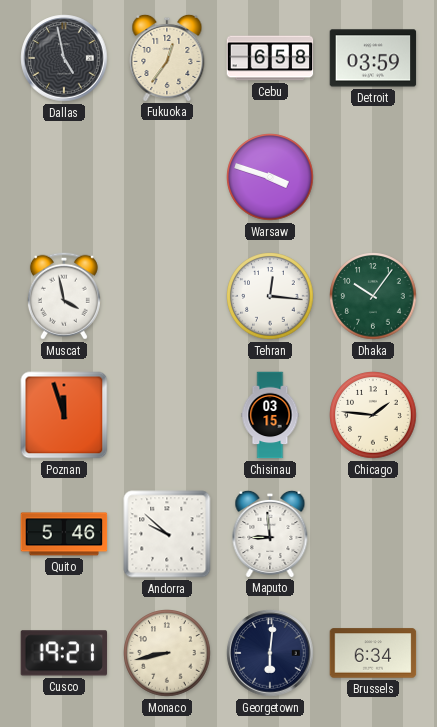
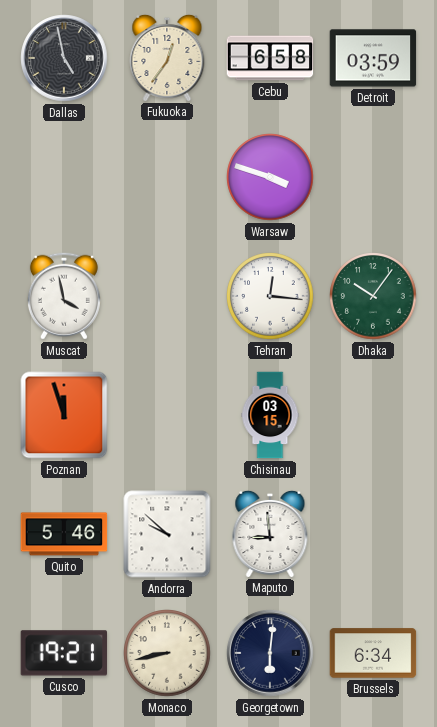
Chicago: 1:46 -> none (373, 415)
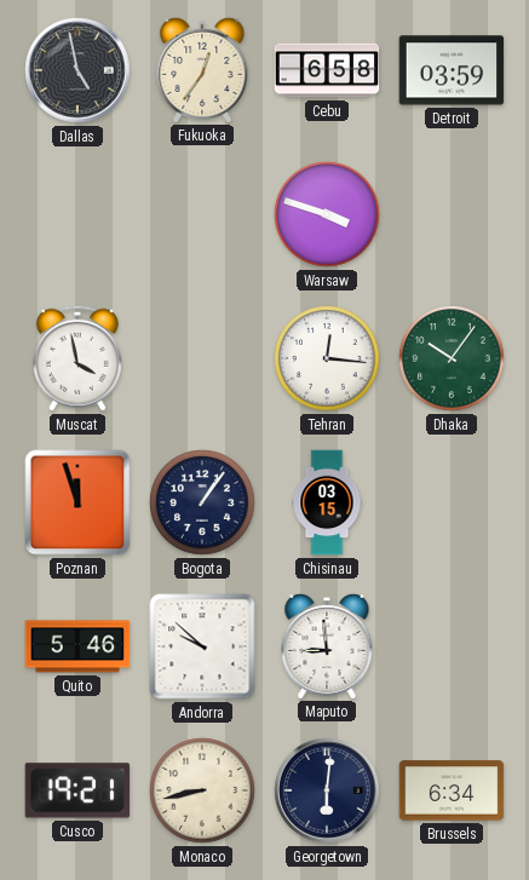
Bogota: none -> 1:06 (202, 502)
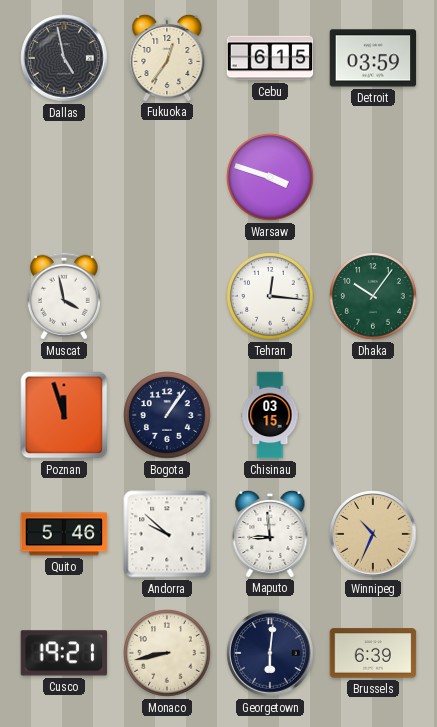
Cebu: 6:58 -> 6:15 (270, 58)
Winnipeg: none -> 10:34 (373, 534)
Brussels: 6:34 -> 6:39 (373, 653)
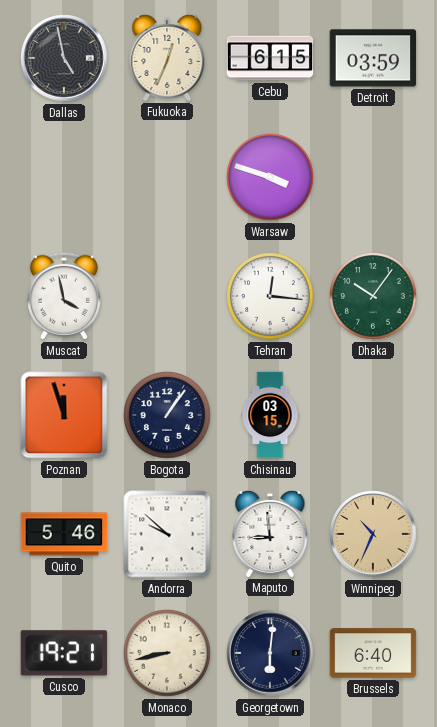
Fukuoka: 12:36 -> 12:34 (167, 57)
Brussels: 6:39 -> 6:40 (373, 653)
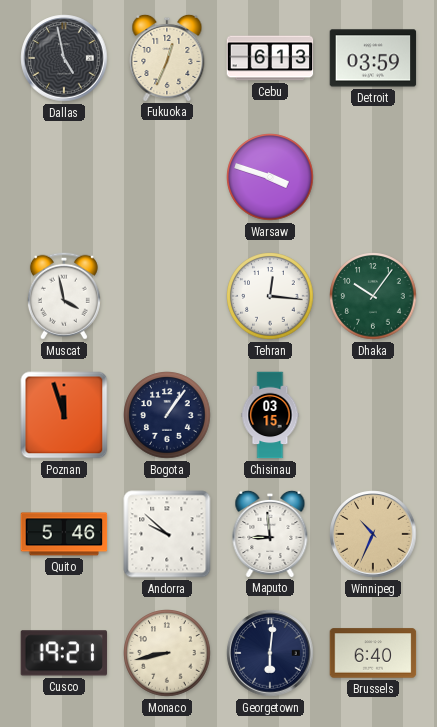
Cebu: 6:15 -> 6:13 (270, 58)
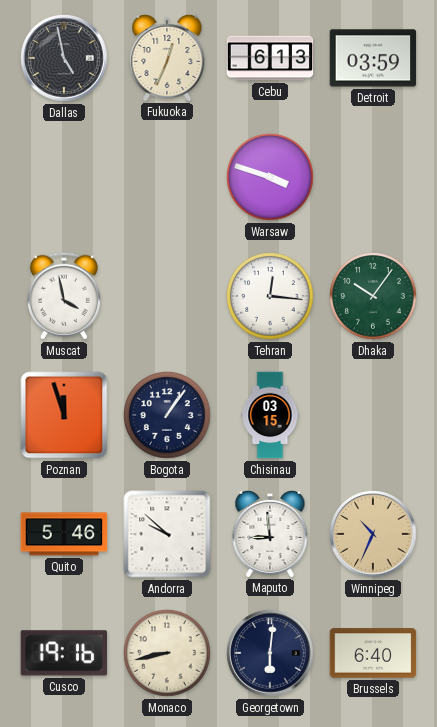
Cusco: 19:21 -> 19:16 (64, 653)
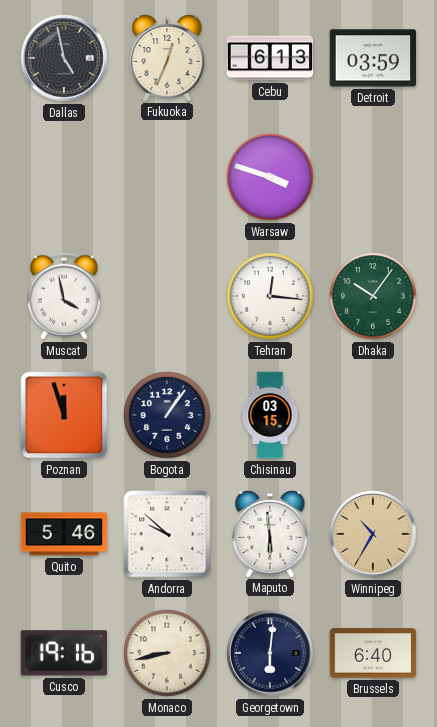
Maputo: 8:59 -> 5:59 (270, 533)
Winnipeg: 10:34 -> 10:35 (373, 534)
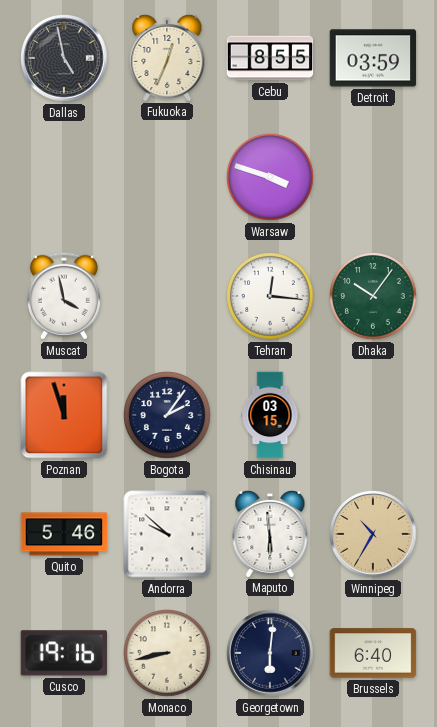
Cebu: 6:13 -> 8:55 (270, 58)
Bogota: 1:06 -> 2:06 (167, 415)
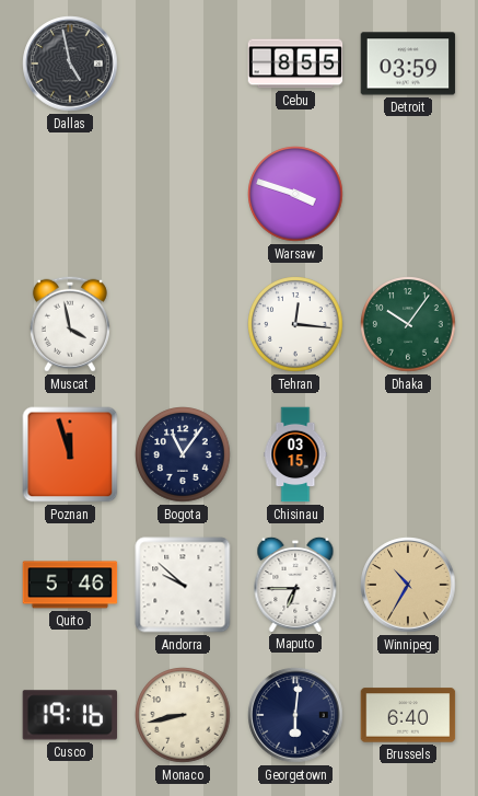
Fukuoka: 12:34 -> none (167, 57)
Bogota: 2:06 -> 11:06 (183, 454)
Maputo: 5:59 -> 6:45 (295, 584)
